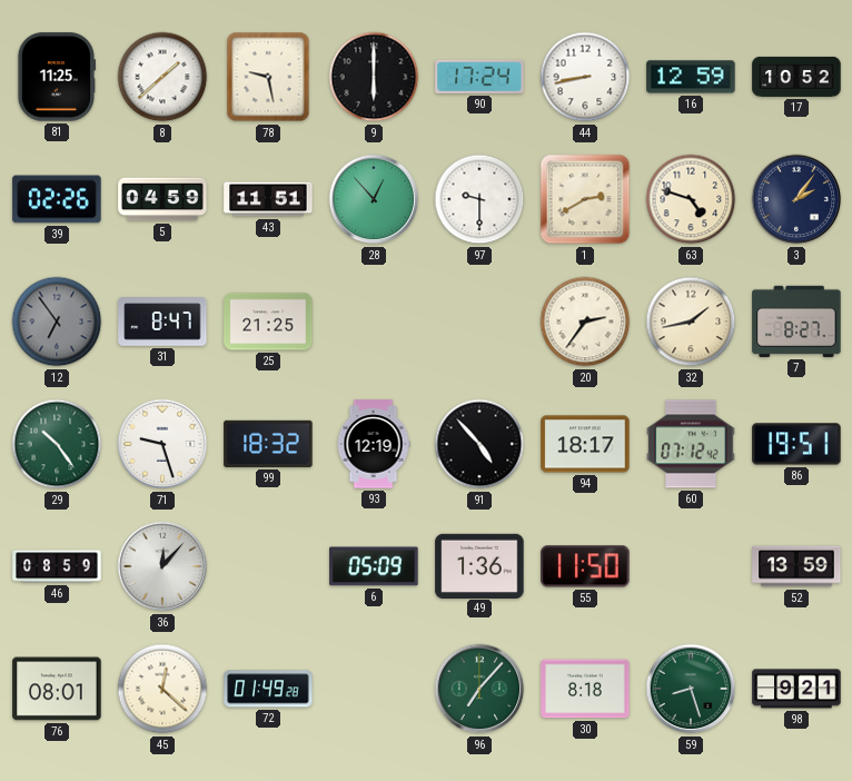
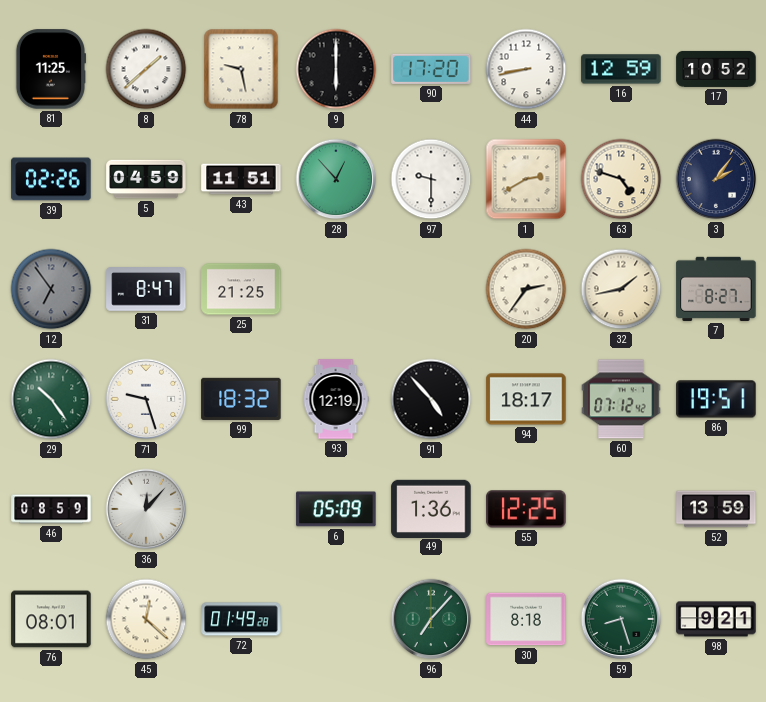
90: 17:24 -> 17:20 (431, 69)
55: 11:50 -> 12:25 (526, 509)
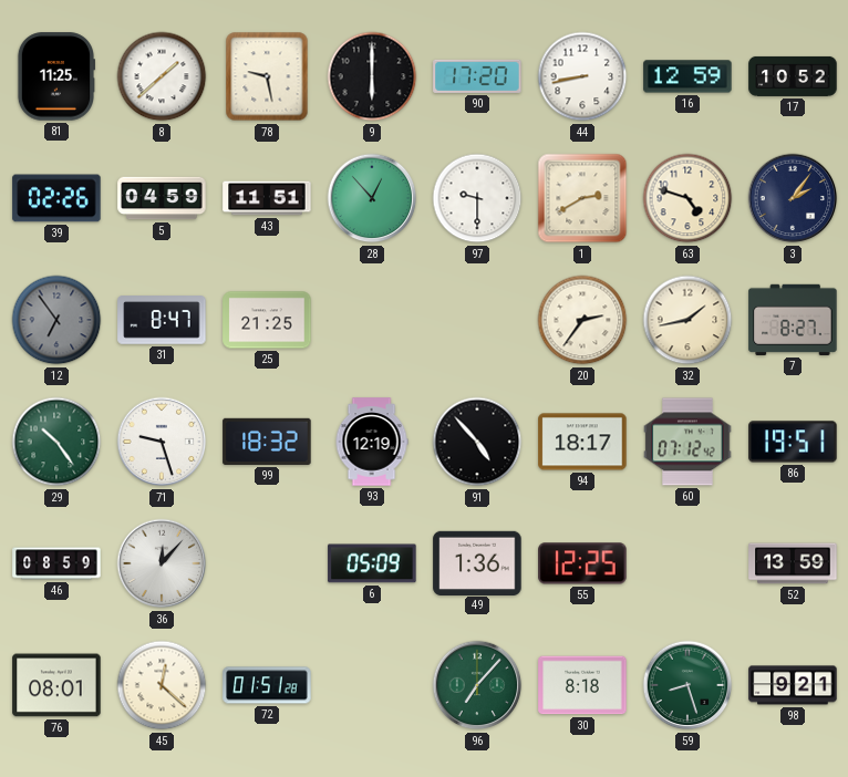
72: 01:49 -> 01:51 (267, 685)
